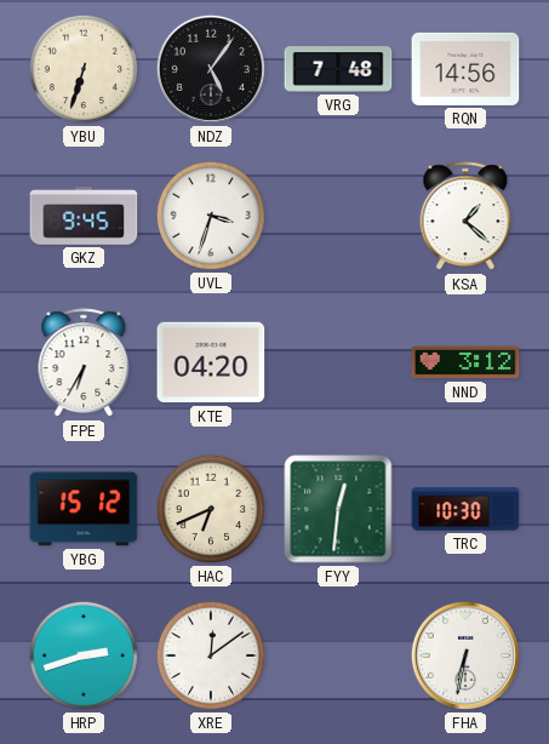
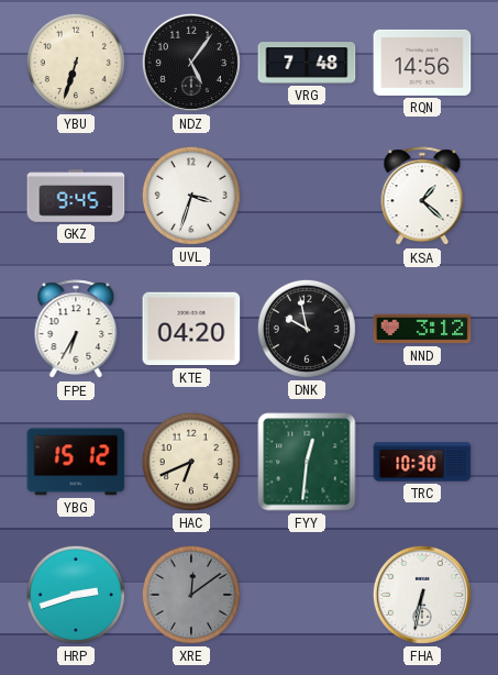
DNK: none -> 9:58 (307, 329)
XRE dial: white -> grey (191, 595)
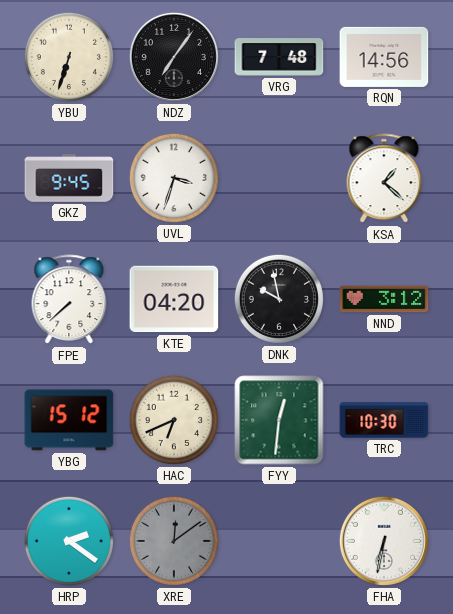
NDZ: 5:06 -> 7:06 (174, 57)
FPE: 6:35 -> 7:38 (69, 300)
HRP: 2:42 -> 2:21 (69, 541)
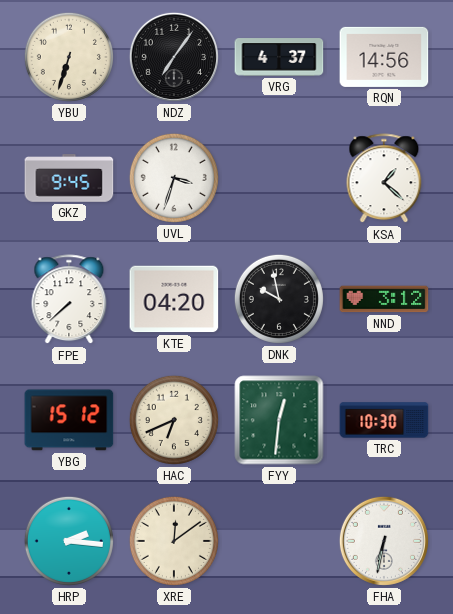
VRG: 7:48 -> 4:37 (279, 57)
HRP: 2:21 -> 2:16 (69, 541)
XRE dial: grey -> cream (174, 541)
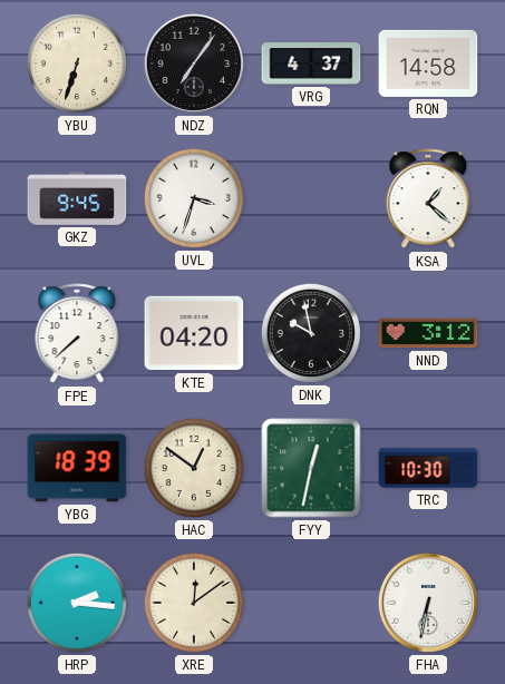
RQN: 14:56 -> 14:58 (428, 63)
YBG: 15:12 -> 18:39 (77, 468)
HAC: 6:41 -> 12:51 (194, 468)
FYY: 12:31 -> 12:32 (311, 468)
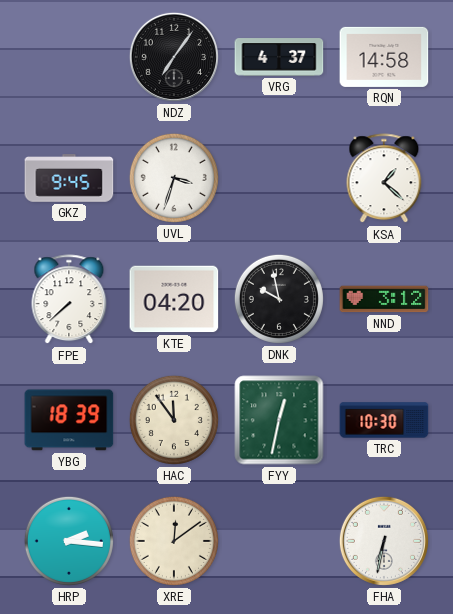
YBU: 6:33 -> none (77, 63)
HAC: 12:51 -> 11:54 (174, 420)
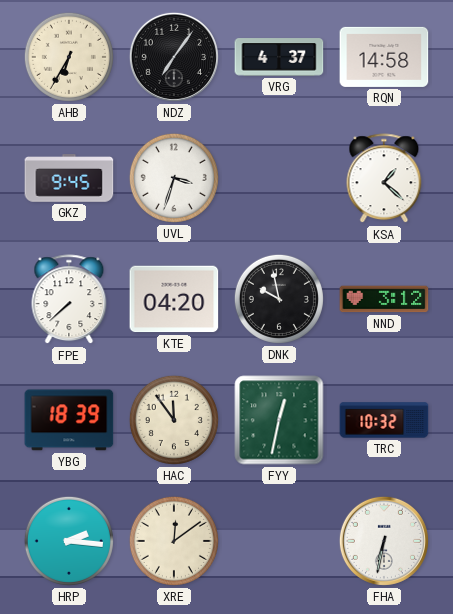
AHB: none -> 6:35 (69, 57)
TRC: 10:30 -> 10:32 (384, 420)
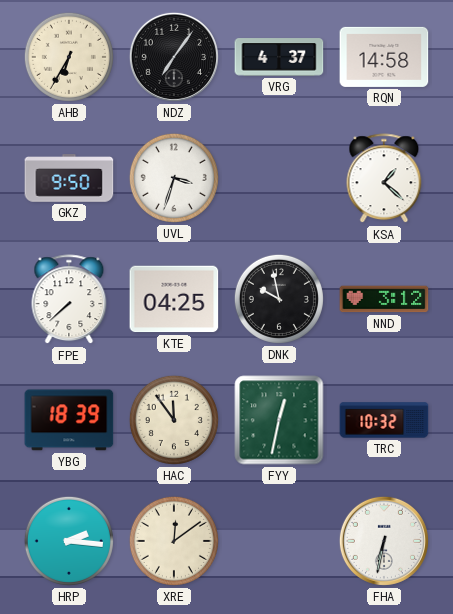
GKZ: 9:45 -> 9:50 (69, 178)
KTE: 04:20 -> 04:25 (174, 299)
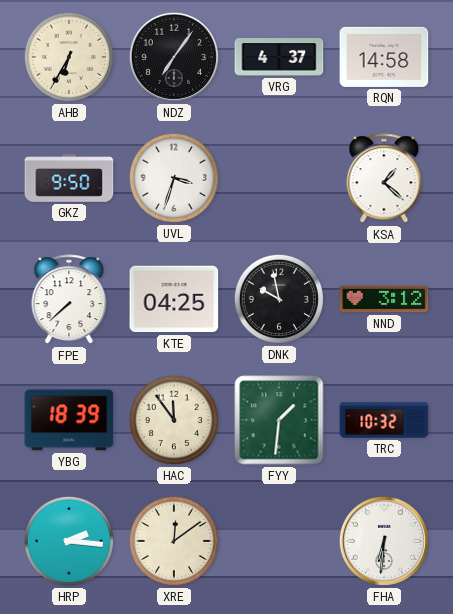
FYY: 12:32 -> 1:31 (279, 420)
FHA: 6:32 -> 6:31 (384, 541)
